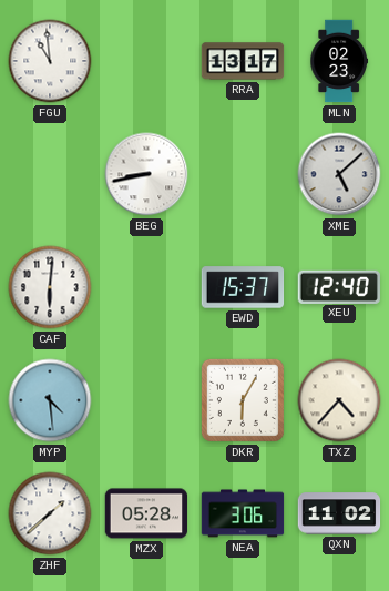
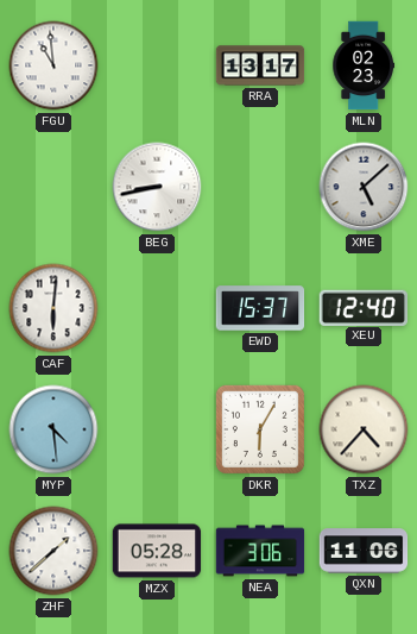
QXN: 11:02 -> 11:06 (364, 551)
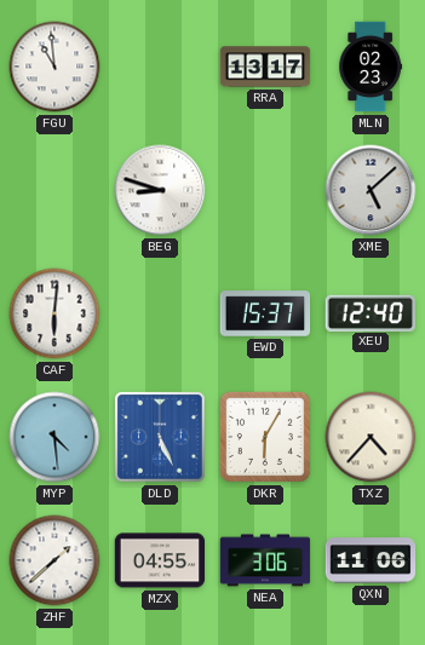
BEG: 8:43 -> 8:48 (160, 190)
DLD: none -> 5:26 (160, 437)
MZX: 05:28 -> 04:55 (160, 560)
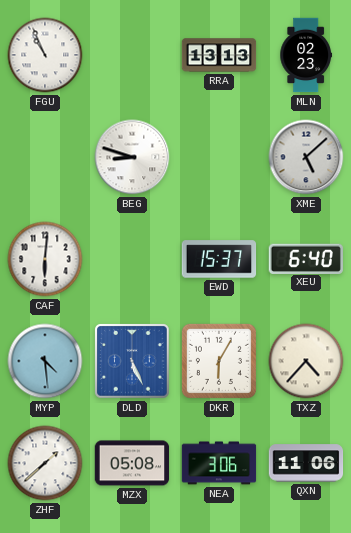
FGU: 10:59 -> 10:56 (45, 55)
RRA: 13:17 -> 13:13 (219, 55)
XEU: 12:40 -> 6:40 (306, 258)
MZX: 04:55 -> 05:08 (132, 463)
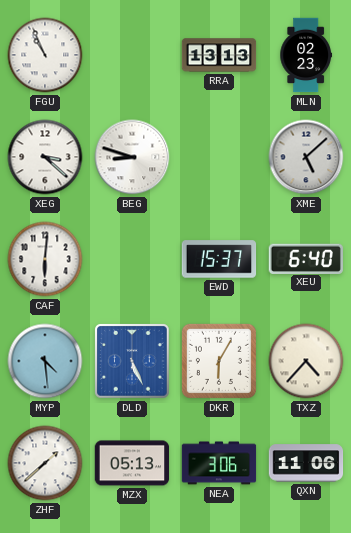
XEG: none -> 3:22 (45, 157)
MZX: 05:08 -> 05:13 (132, 463)
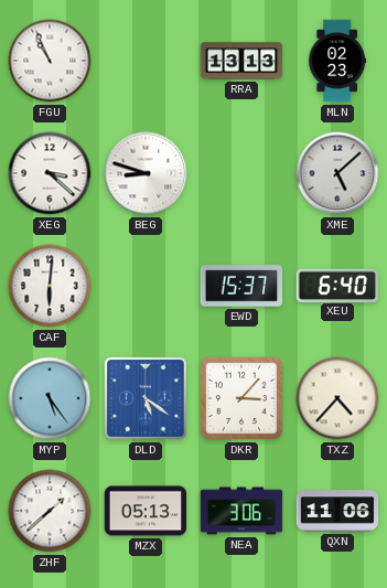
MYP: 4:29 -> 5:24 (50, 398)
DLD: 5:26 -> 5:21 (146, 398)
DKR: 6:05 -> 3:07 (241, 398)
